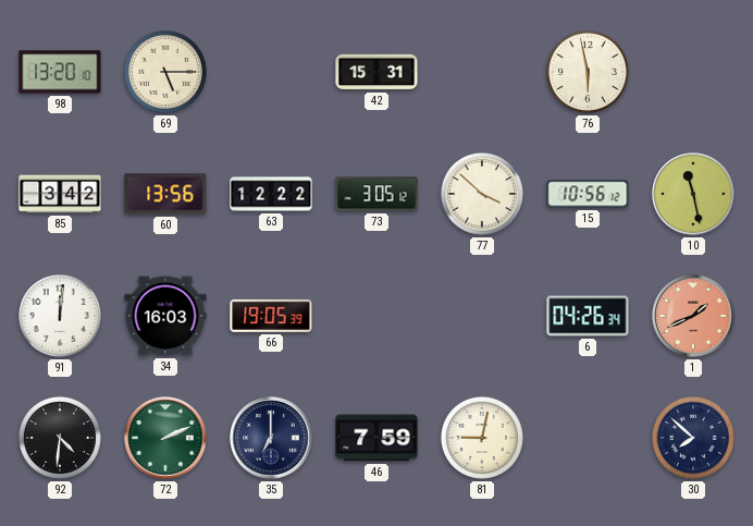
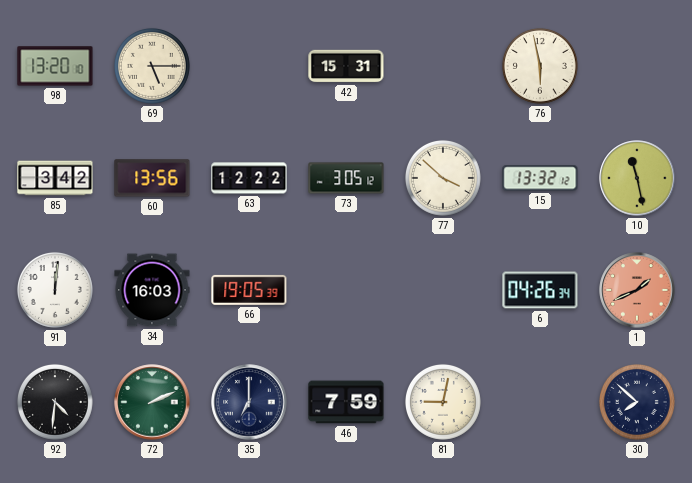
15: 10:56 -> 13:32 (540, 178)
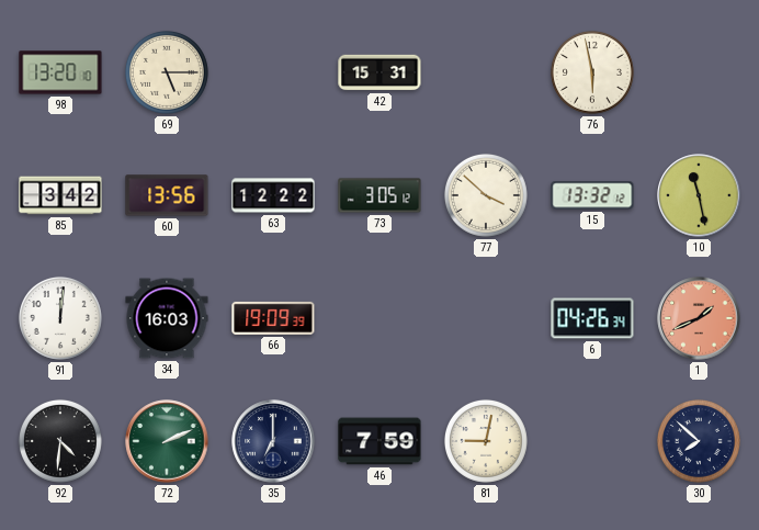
66: 19:05 -> 19:09 (273, 318)
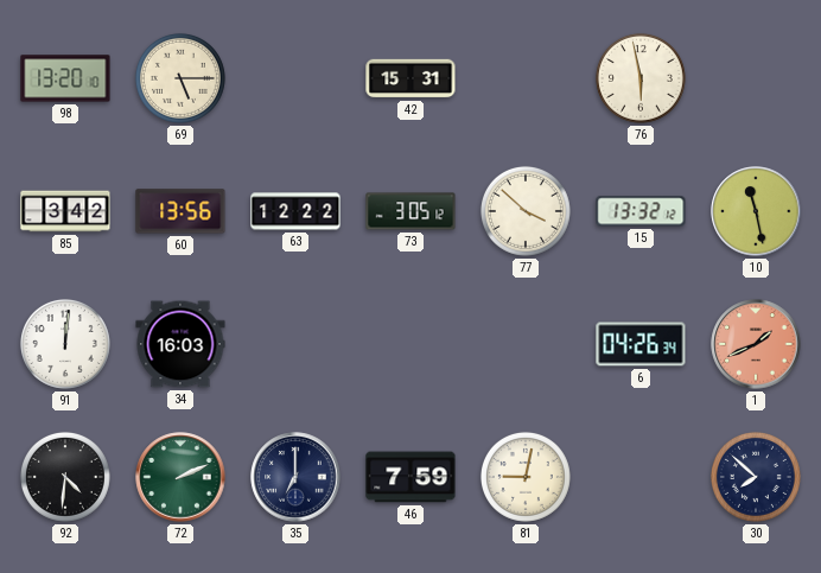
66: 19:09 -> none (273, 318)
